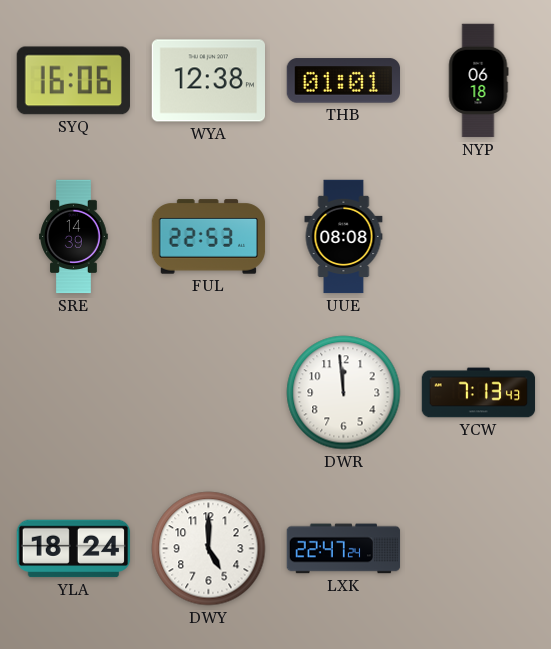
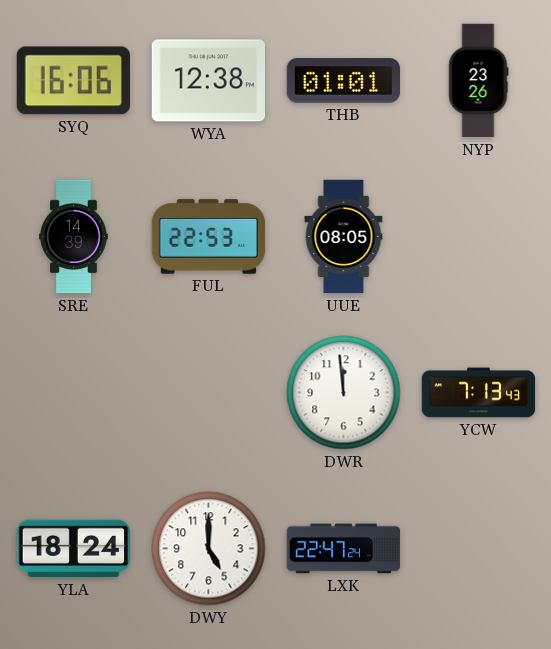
NYP: 06:18 -> 23:26 (478, 81)
UUE: 08:08 -> 08:05 (344, 237)
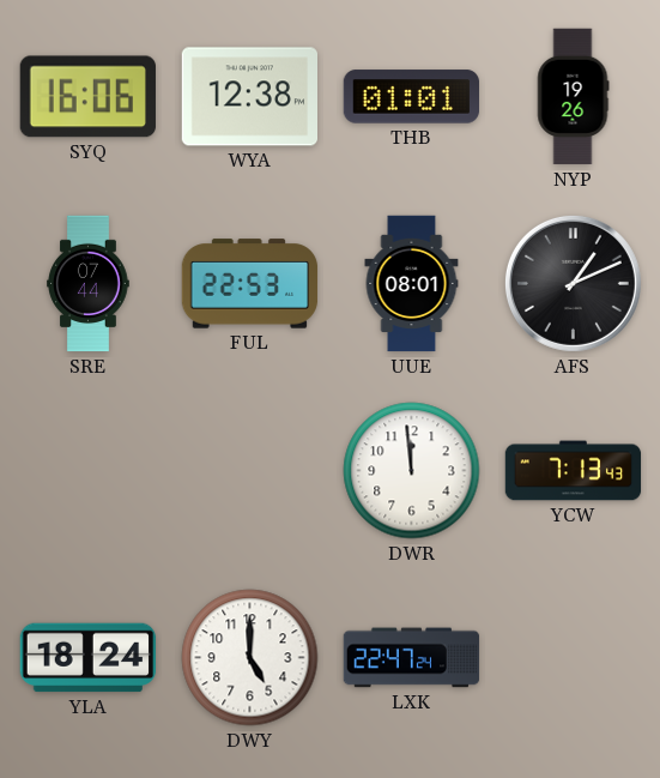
NYP: 23:26 -> 19:26 (573, 97)
SRE: 14:39 -> 07:44 (89, 284)
UUE: 08:05 -> 08:01 (412, 284)
AFS: none -> 1:11 (573, 283)
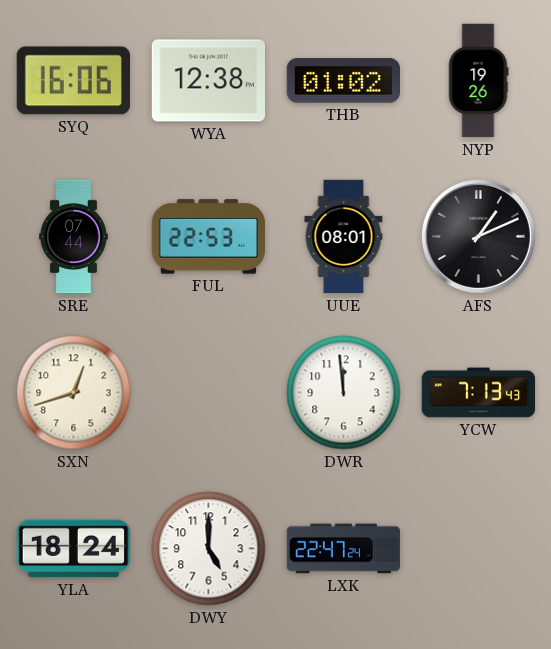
THB: 01:01 -> 01:02 (344, 81)
SXN: none -> 12:42 (74, 393)
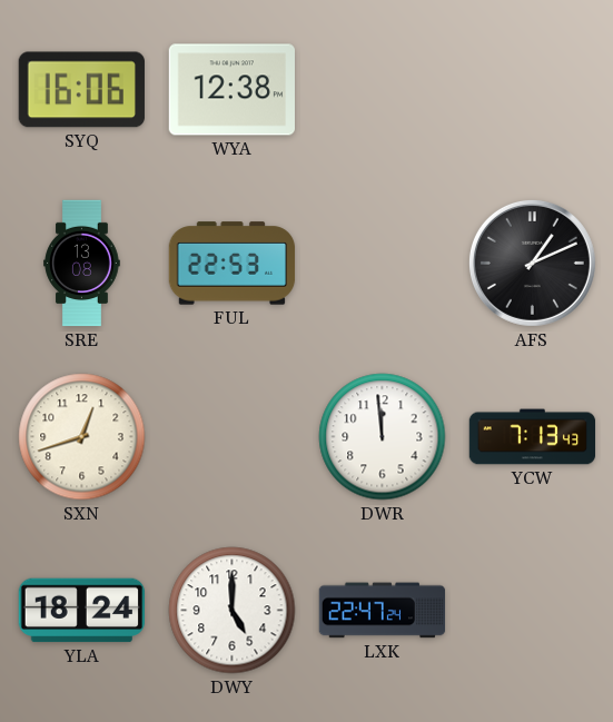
THB: 01:02 -> none (344, 81)
NYP: 19:26 -> none (478, 81)
SRE: 07:44 -> 13:08 (82, 264)
UUE: 08:01 -> none (344, 237)
